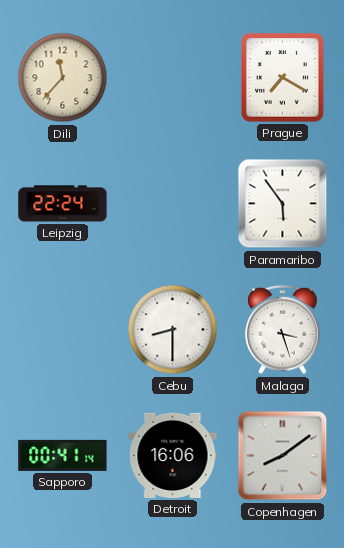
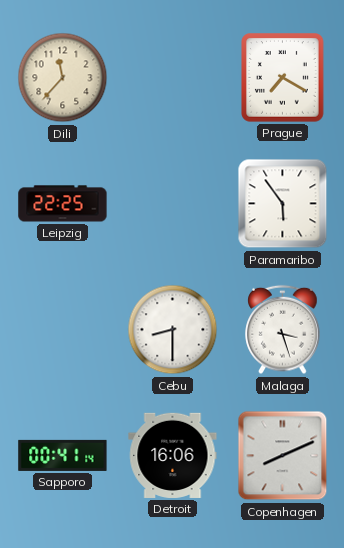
Leipzig: 22:24 -> 22:25 (63, 204)
Copenhagen: 8:09 -> 8:11 (283, 456)
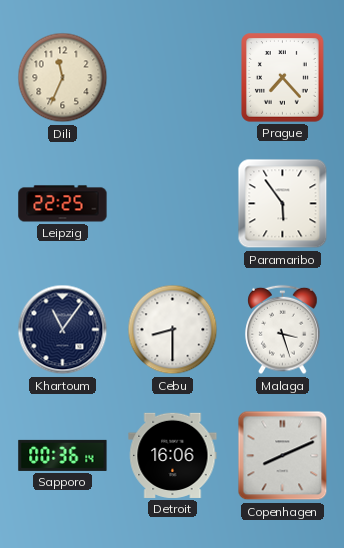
Dili: 11:37 -> 11:34 (63, 78)
Prague: 7:20 -> 7:23 (283, 78)
Khartoum: none -> 11:06 (63, 330)
Sapporo: 00:41 -> 00:36 (63, 455)
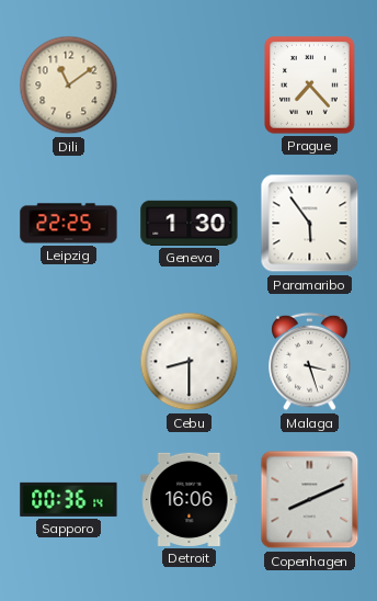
Dili: 11:34 -> 11:09 (69, 86)
Geneva: none -> 1:30 (190, 223)
Khartoum: 11:06 -> none (63, 330)
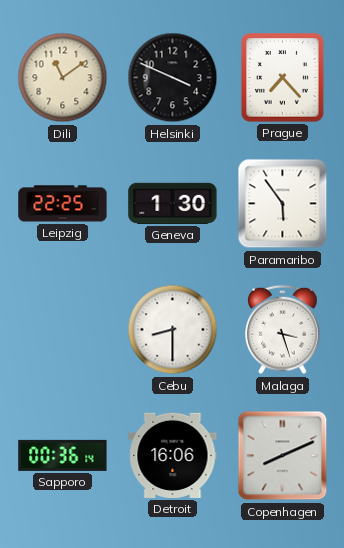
Helsinki: none -> 3:49 (173, 78)
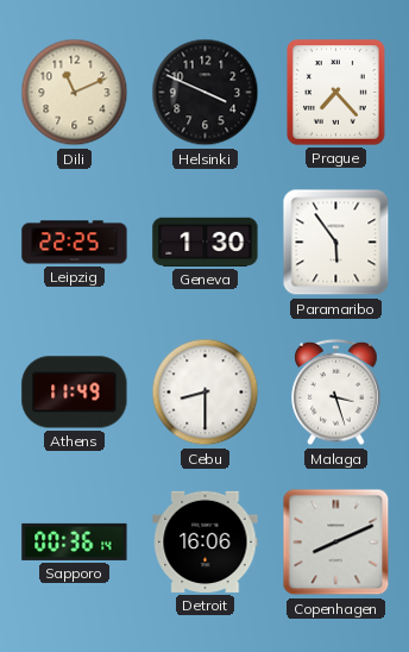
Dili: 11:09 -> 11:11 (75, 93)
Athens: none -> 11:49 (75, 393)
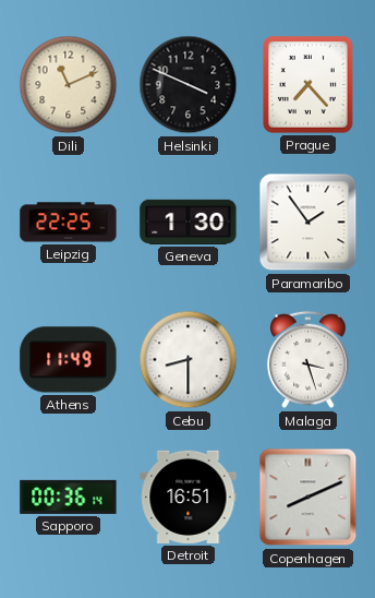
Paramaribo: 5:54 -> 1:54 (309, 223)
Detroit: 16:06 -> 16:51 (189, 497)
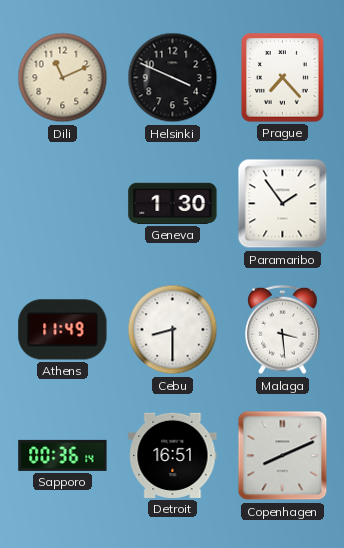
Leipzig: 22:25 -> none (69, 223)
Malaga: 3:27 -> 3:29 (283, 330)
